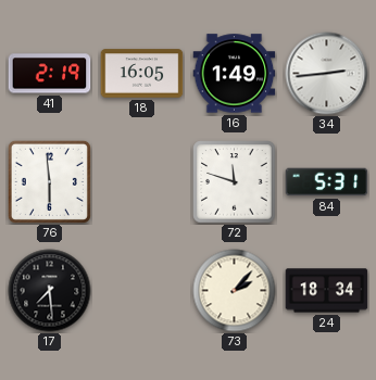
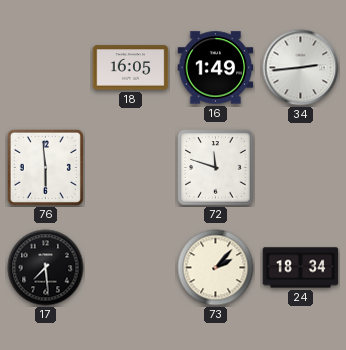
41: 2:19 -> none (50, 74)
84: 5:31 -> none (327, 182)
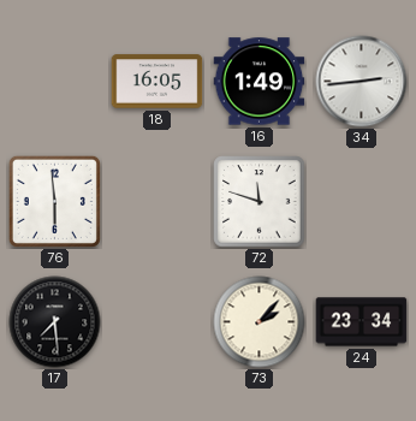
24: 18:34 -> 23:34 (362, 322)
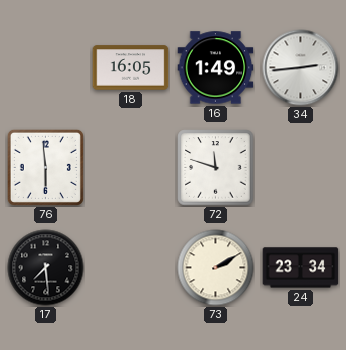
73: 2:07 -> 2:10 (216, 268)
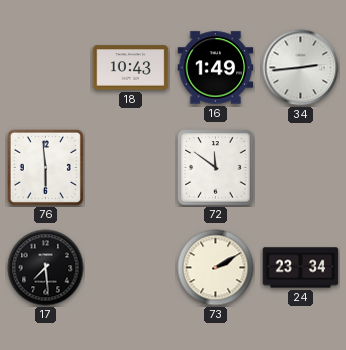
18: 16:05 -> 10:43 (131, 68)
72: 11:48 -> 11:51 (216, 168)
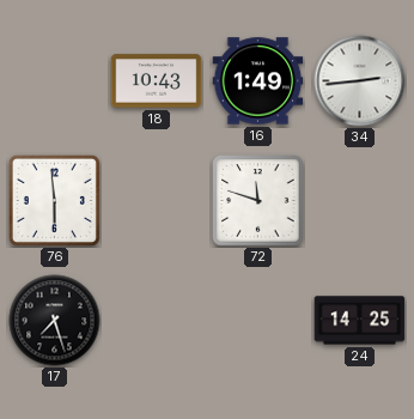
72: 11:51 -> 11:48 (258, 201)
17: 7:29 -> 7:27 (55, 321)
73: 2:10 -> none (216, 268)
24: 23:34 -> 14:25 (360, 321)
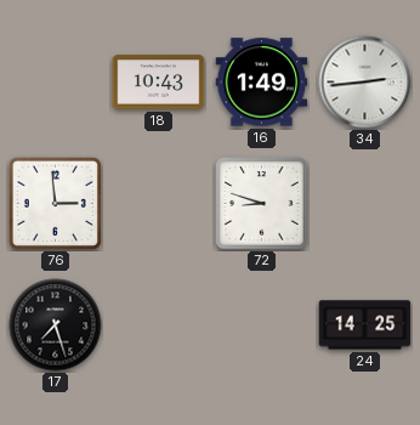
76: 5:59 -> 2:59 (55, 203)
72: 11:48 -> 8:48 (262, 204)
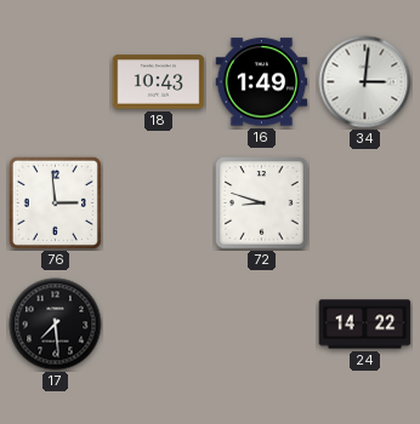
34: 2:44 -> 3:01 (365, 82)
17: 7:27 -> 7:29 (56, 325)
24: 14:25 -> 14:22 (365, 325)
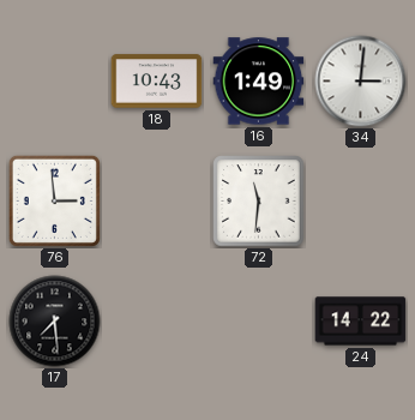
72: 8:48 -> 11:31 (259, 202)
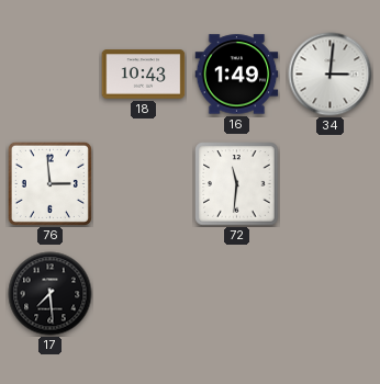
24: 14:22 -> none (361, 322)
